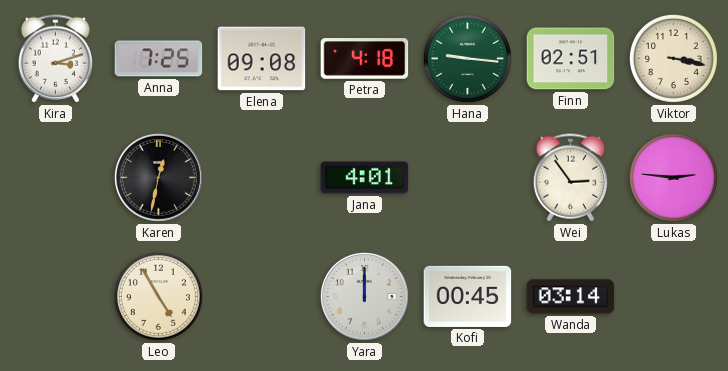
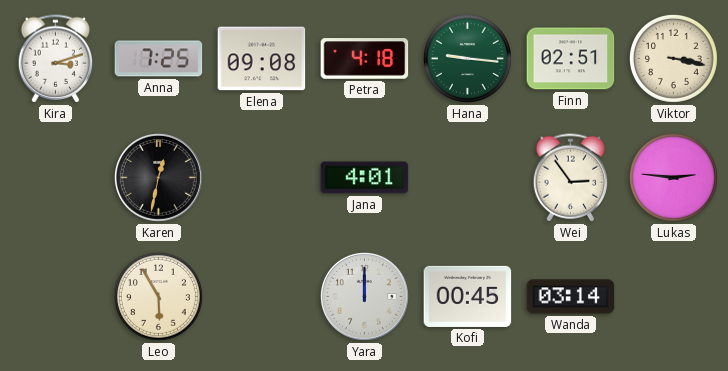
Leo: 4:55 -> 5:55 (158, 296)
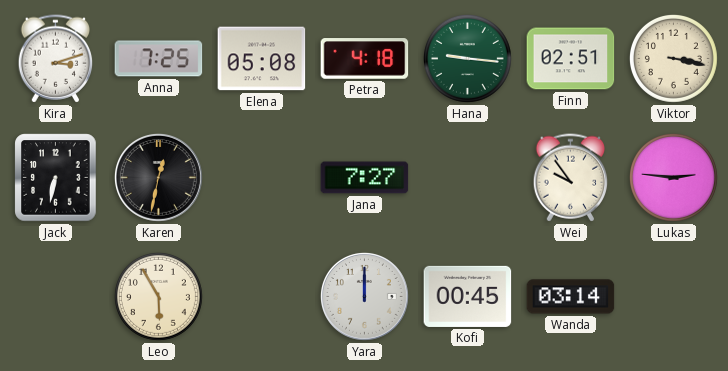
Elena: 09:08 -> 05:08 (262, 59)
Jack: none -> 6:32 (56, 178)
Jana: 4:01 -> 7:27 (365, 178)
Wei: 2:54 -> 9:54 (571, 178)
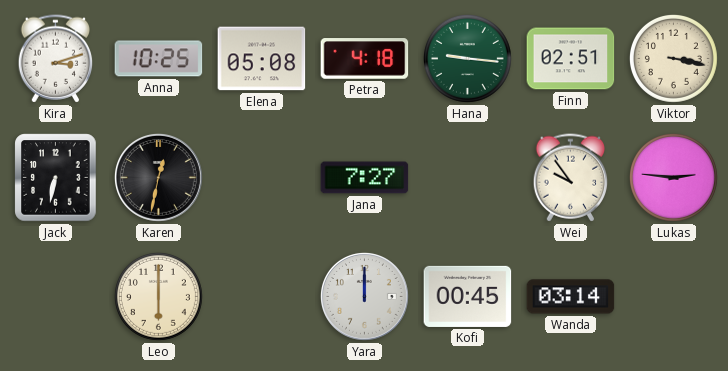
Anna: 7:25 -> 10:25 (159, 59)
Leo: 5:55 -> 6:00 (158, 296)
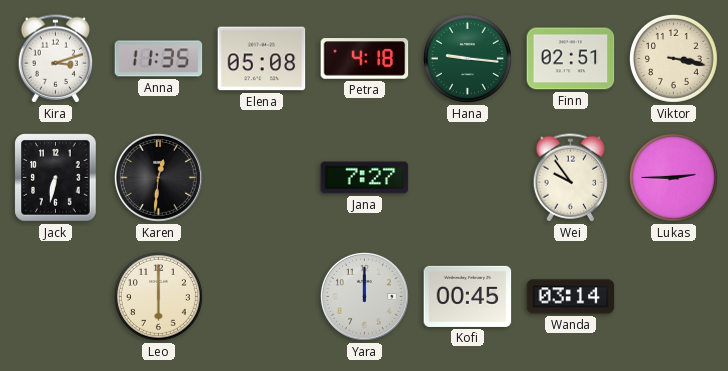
Anna: 10:25 -> 11:35 (159, 59)
Karen: 12:32 -> 12:31 (158, 177)
Lukas: 2:46 -> 2:45 (673, 177)
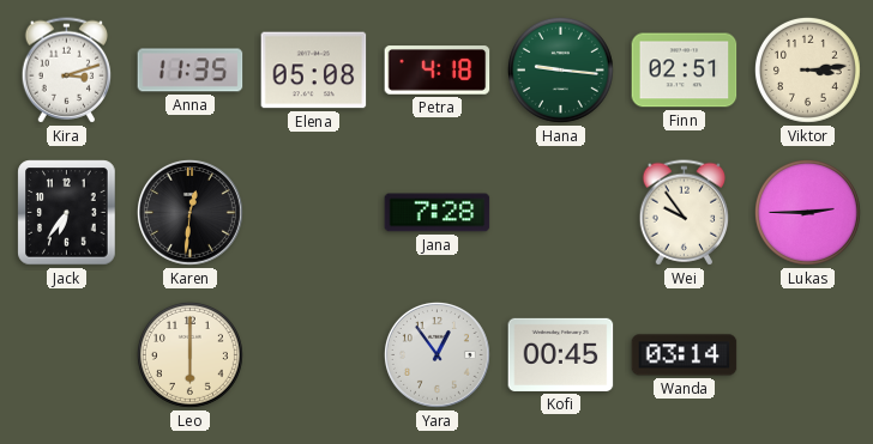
Viktor: 3:17 -> 3:14 (807, 69)
Jack: 6:32 -> 6:36 (67, 213)
Jana: 7:27 -> 7:28 (438, 213)
Yara: 12:00 -> 12:54 (436, 354)
